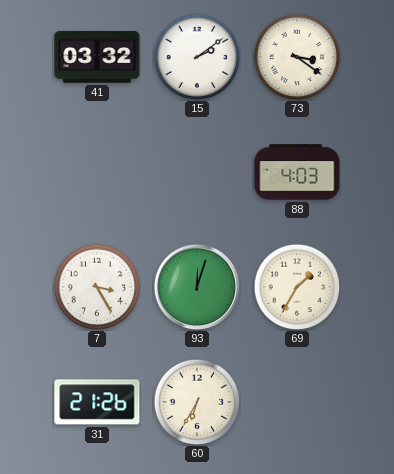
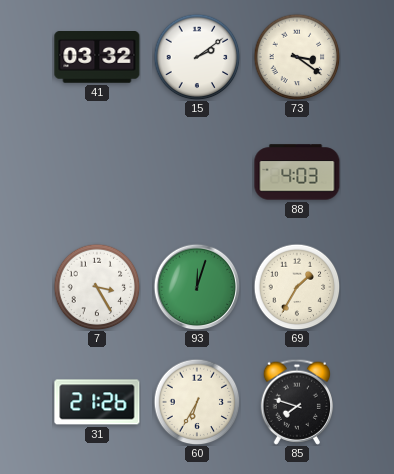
85: none -> 7:48 (296, 402)
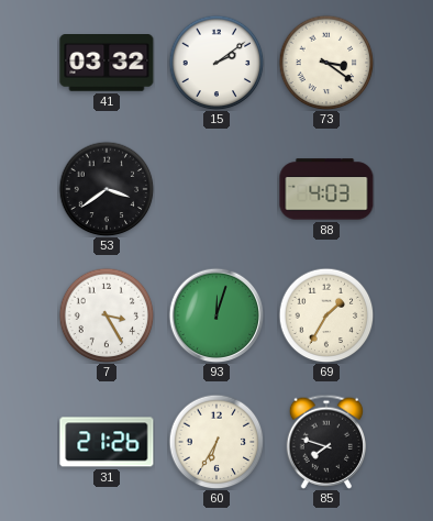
53: none -> 3:39 (107, 189)
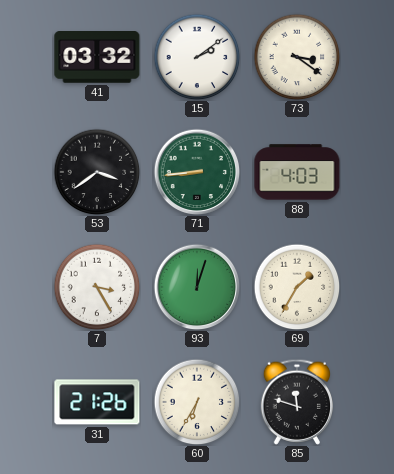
71: none -> 8:44 (197, 172)
85: 7:48 -> 11:48 (296, 402)
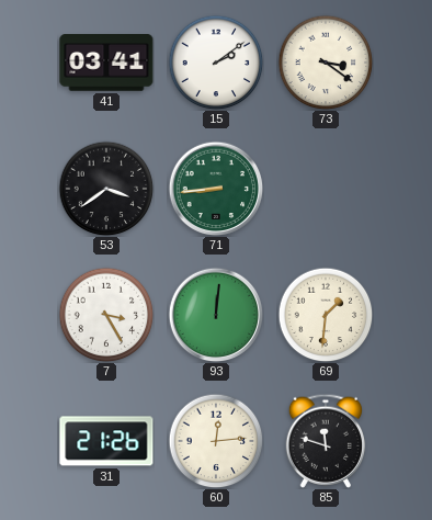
41: 03:32 -> 03:41 (106, 64)
88: 4:03 -> none (297, 172)
93: 12:03 -> 12:01 (216, 315)
69: 1:35 -> 1:31 (326, 315)
60: 6:35 -> 12:14 (216, 441)
